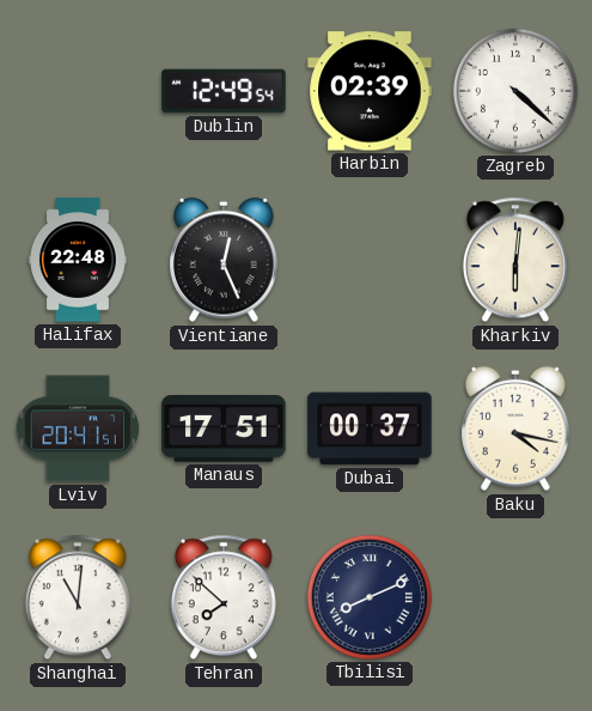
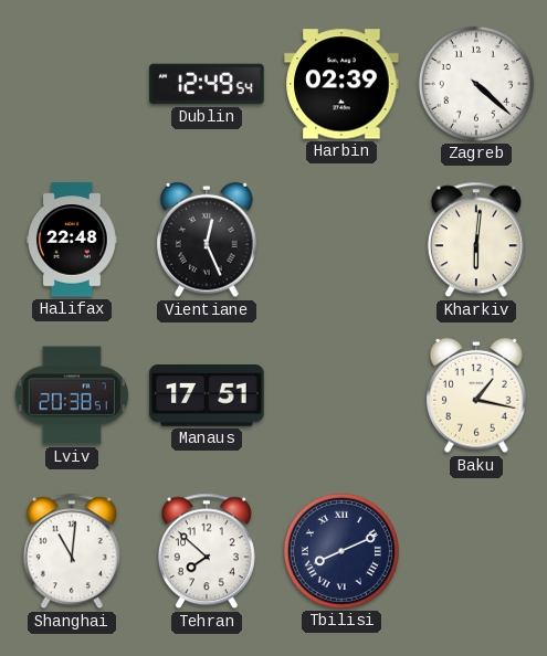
Lviv: 20:41 -> 20:38 (72, 395)
Dubai: 00:37 -> none (370, 429)
Baku: 4:17 -> 1:17 (477, 395)
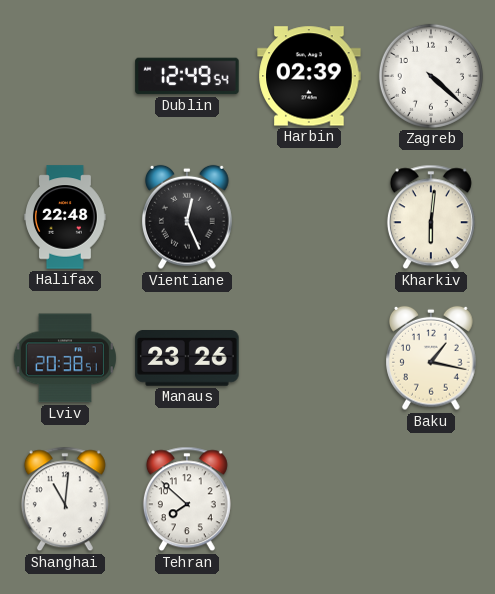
Manaus: 17:51 -> 23:26 (187, 359)
Tbilisi: 8:11 -> none (341, 551)
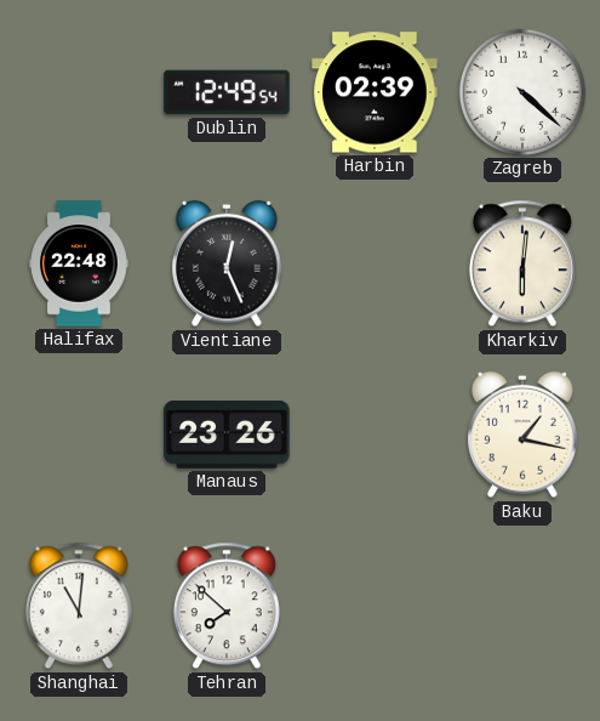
Lviv: 20:38 -> none (65, 358)
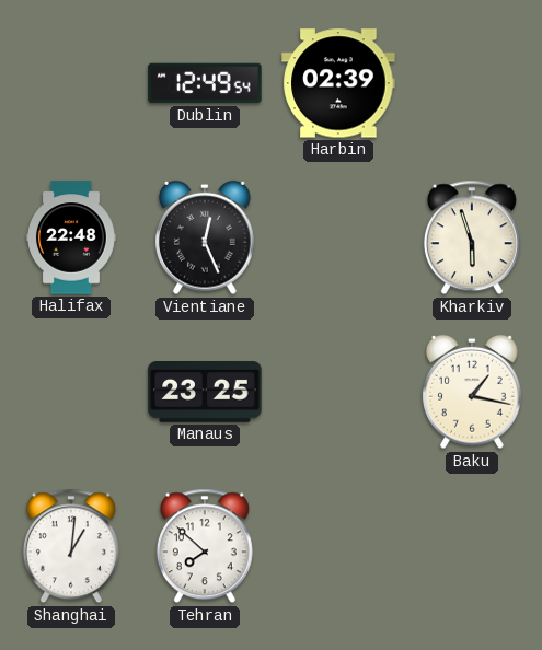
Zagreb: 4:22 -> none (522, 92)
Kharkiv: 6:01 -> 5:57 (472, 237)
Manaus: 23:26 -> 23:25 (205, 393)
Shanghai: 11:01 -> 1:01 (71, 546)
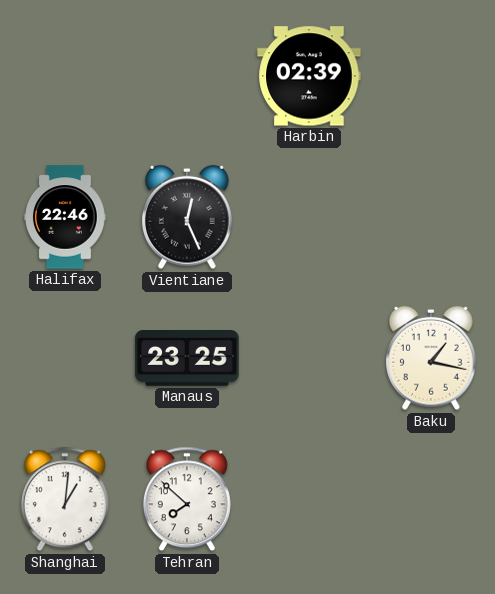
Dublin: 12:49 -> none (205, 83)
Halifax: 22:48 -> 22:46 (66, 217)
Kharkiv: 5:57 -> none (472, 237)
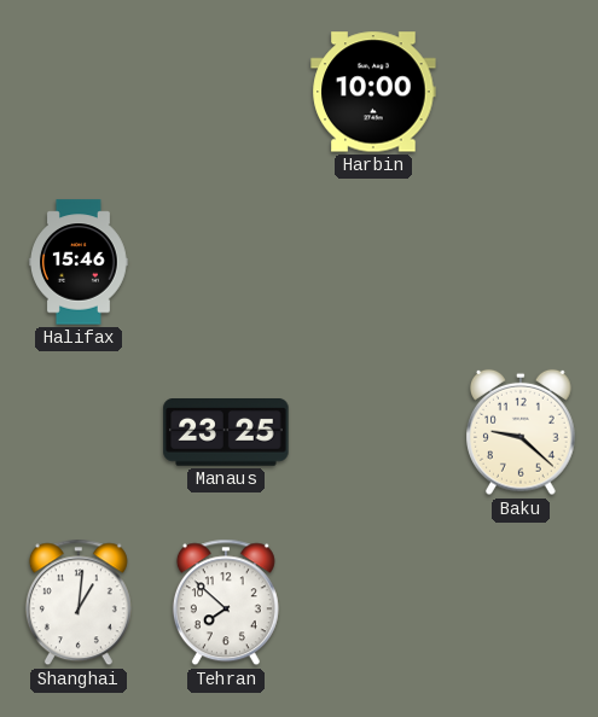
Harbin: 02:39 -> 10:00 (373, 92)
Halifax: 22:46 -> 15:46 (80, 262)
Vientiane: 12:26 -> none (188, 217)
Baku: 1:17 -> 9:22 (522, 432)
